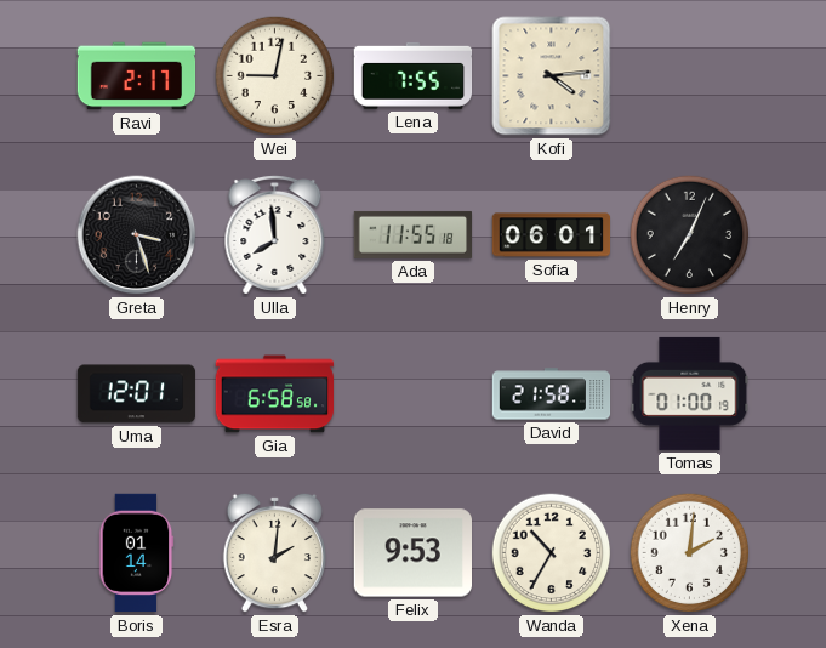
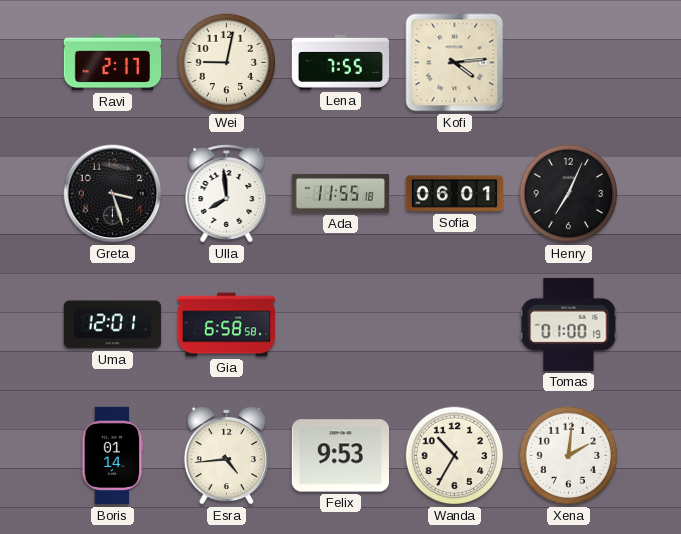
David: 21:58 -> none (552, 394)
Esra: 2:01 -> 4:44 (226, 455)
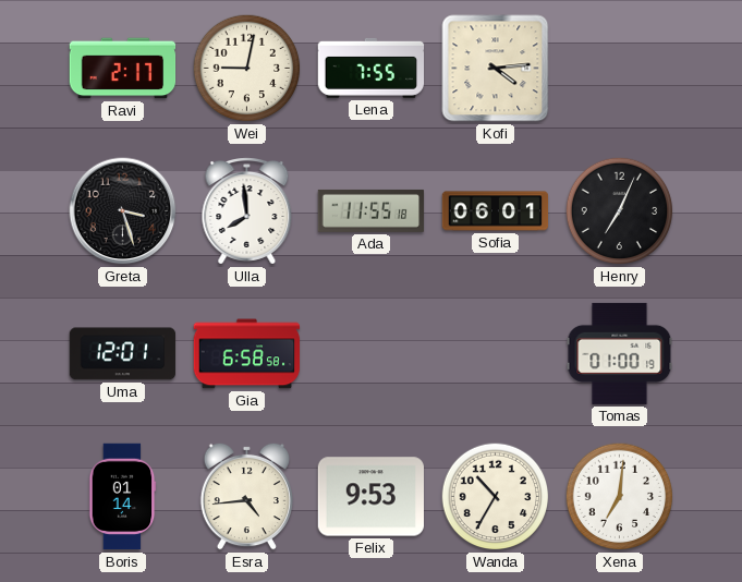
Xena: 2:01 -> 7:01 (620, 497)
